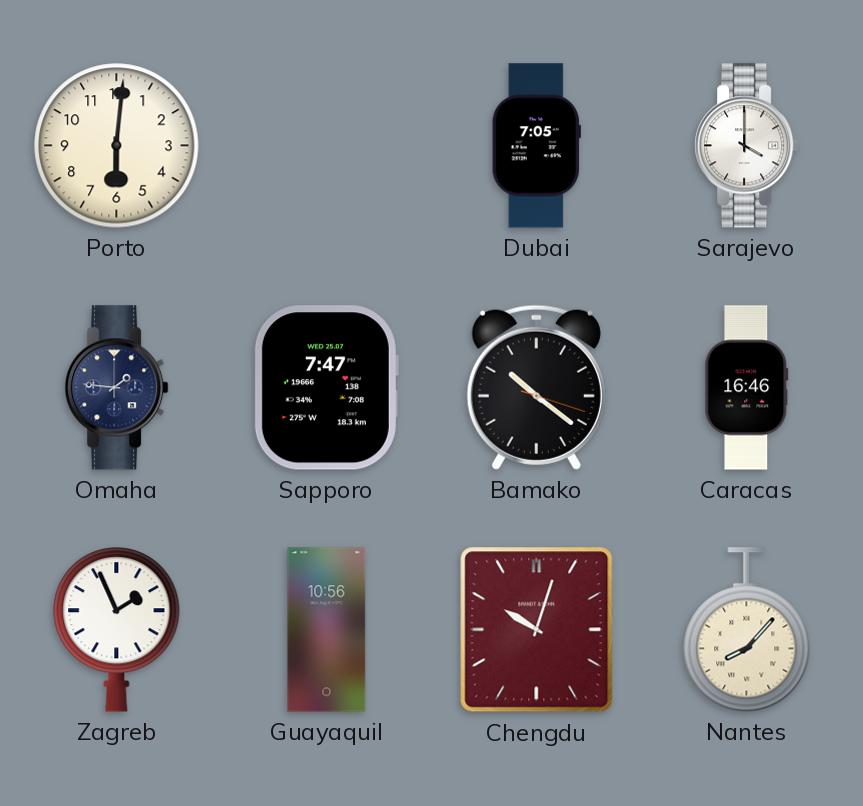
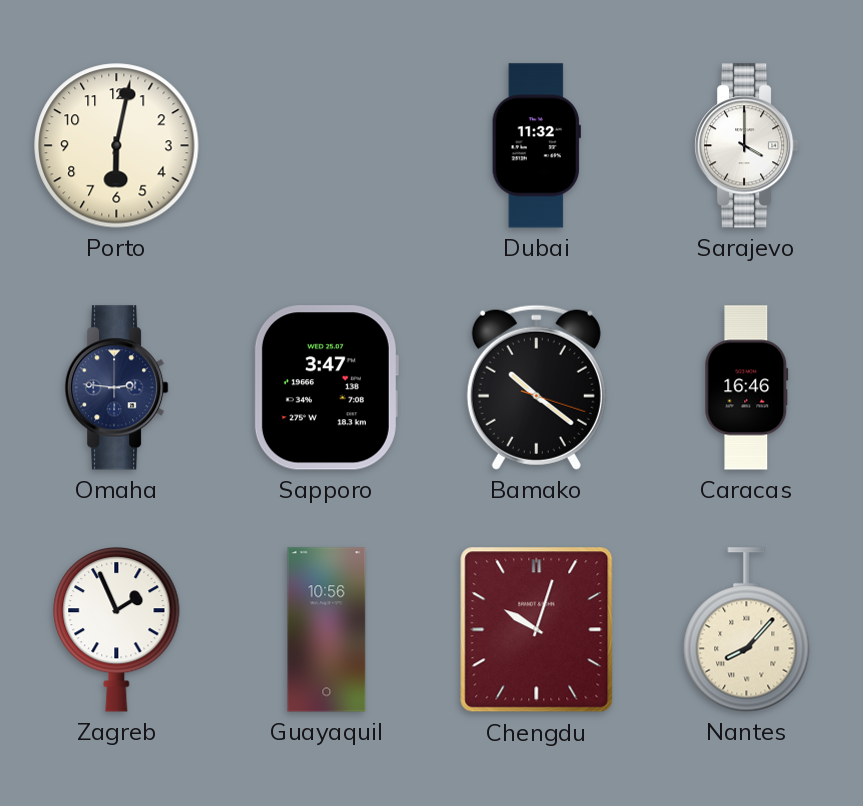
Porto: 6:01 -> 6:02 (117, 146)
Dubai: 7:05 -> 11:32 (536, 146)
Omaha: 1:46 -> 2:46 (117, 388)
Sapporo: 7:47 -> 3:47 (326, 388)
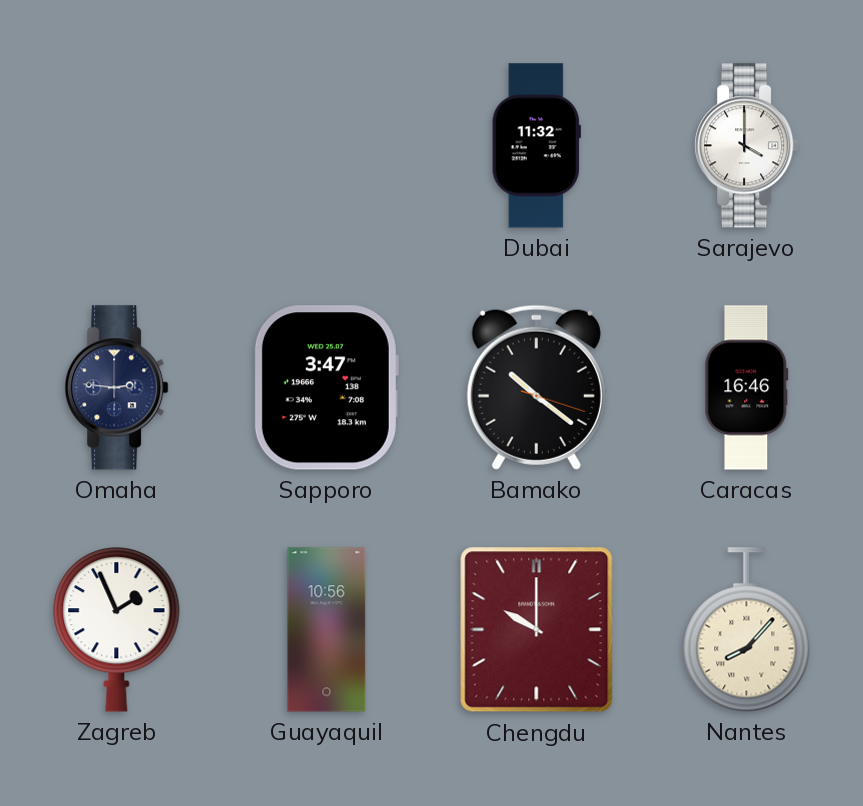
Porto: 6:02 -> none (117, 146)
Chengdu: 10:03 -> 10:00 (537, 630)
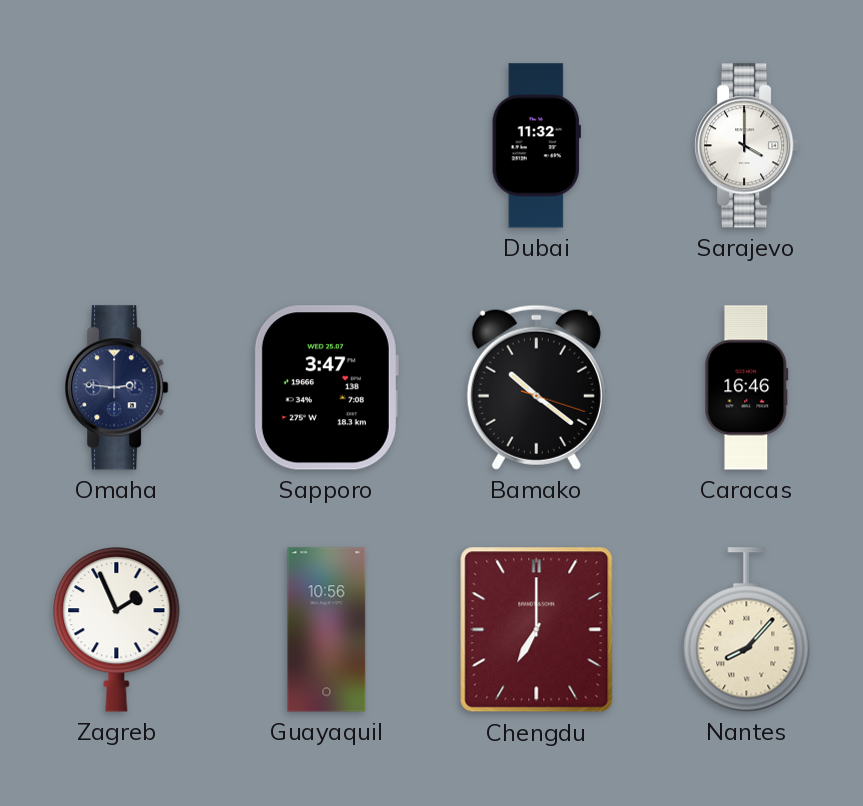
Chengdu: 10:00 -> 7:00 (537, 630)
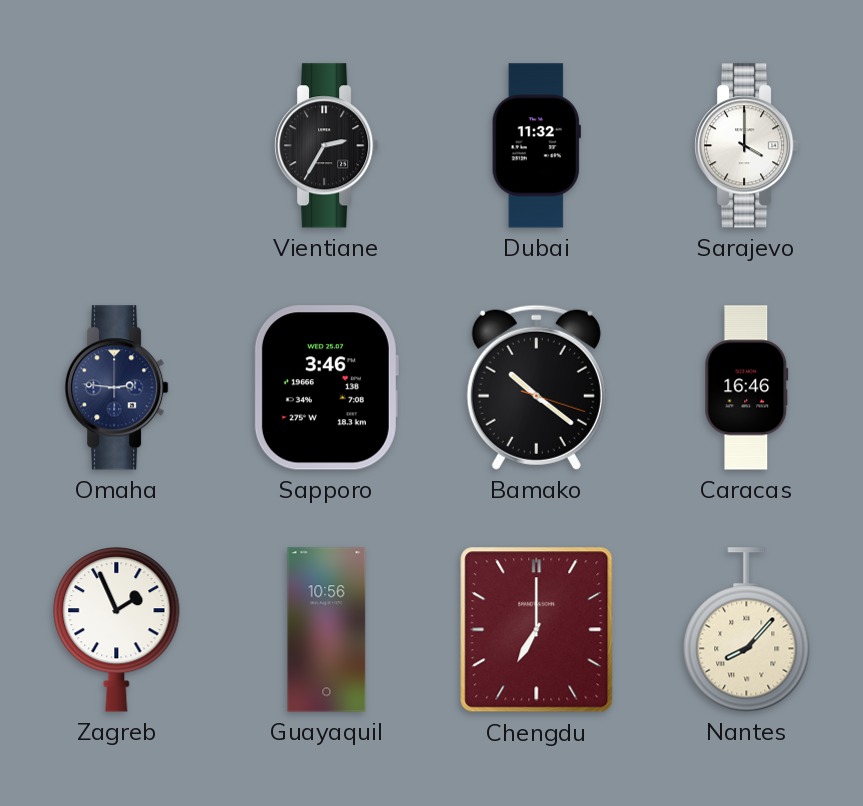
Vientiane: none -> 2:35 (327, 146)
Sapporo: 3:47 -> 3:46 (326, 388)
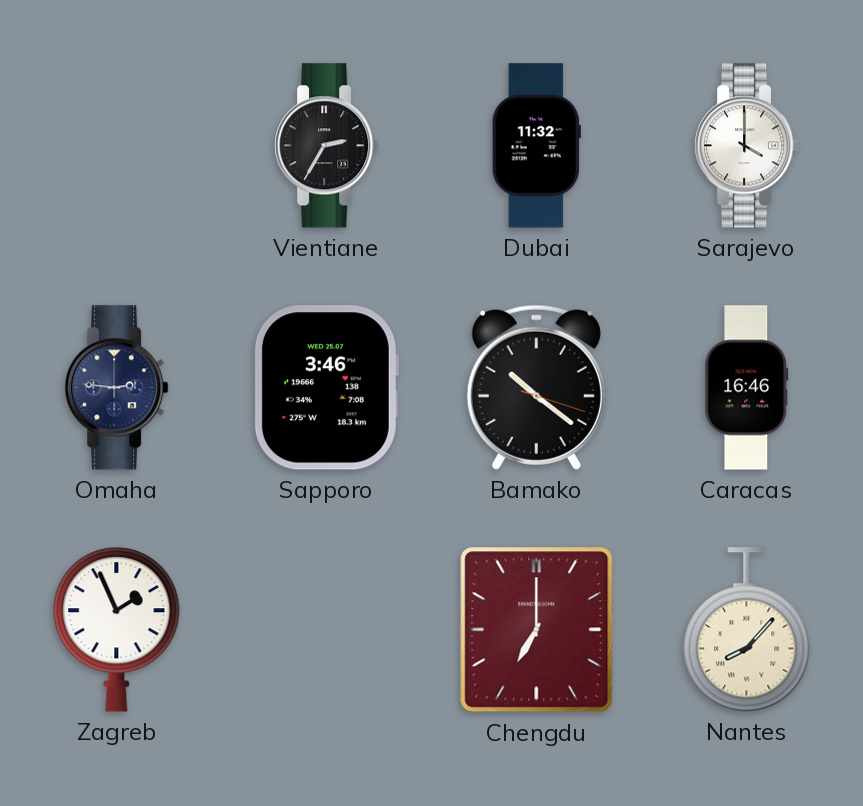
Guayaquil: 10:56 -> none (327, 630)
